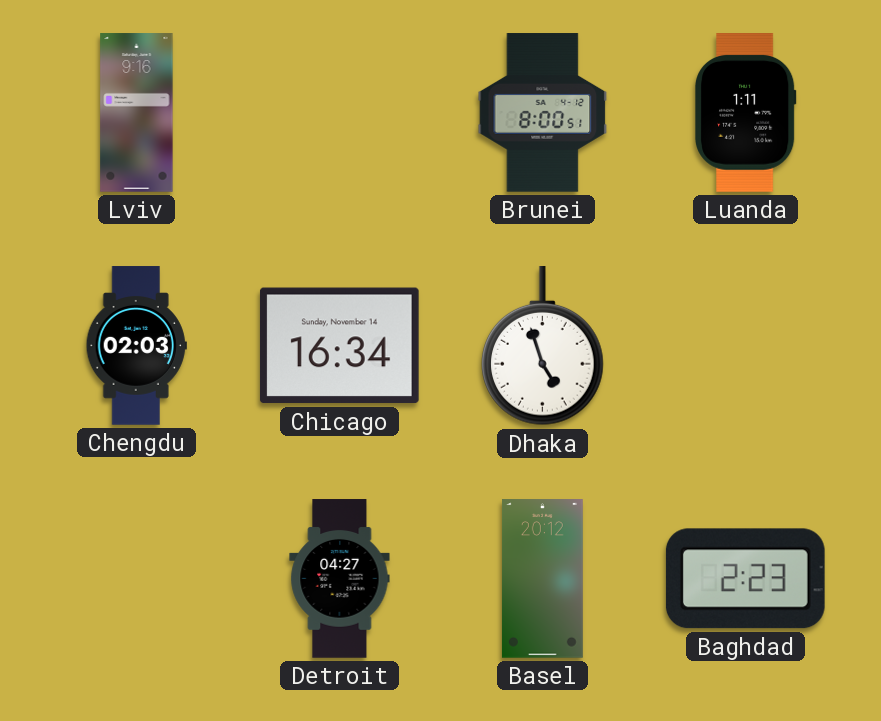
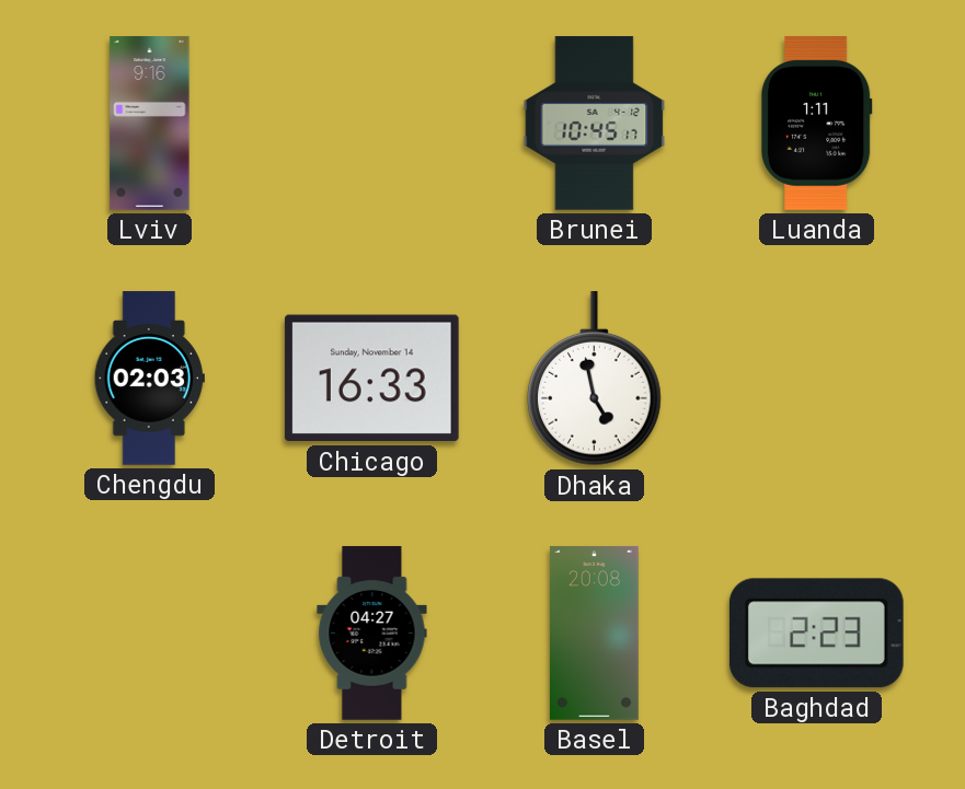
Brunei: 8:00 -> 10:45 (595, 124)
Chicago: 16:34 -> 16:33 (371, 379)
Dhaka: 4:57 -> 4:58 (595, 380)
Basel: 20:12 -> 20:08 (594, 634)
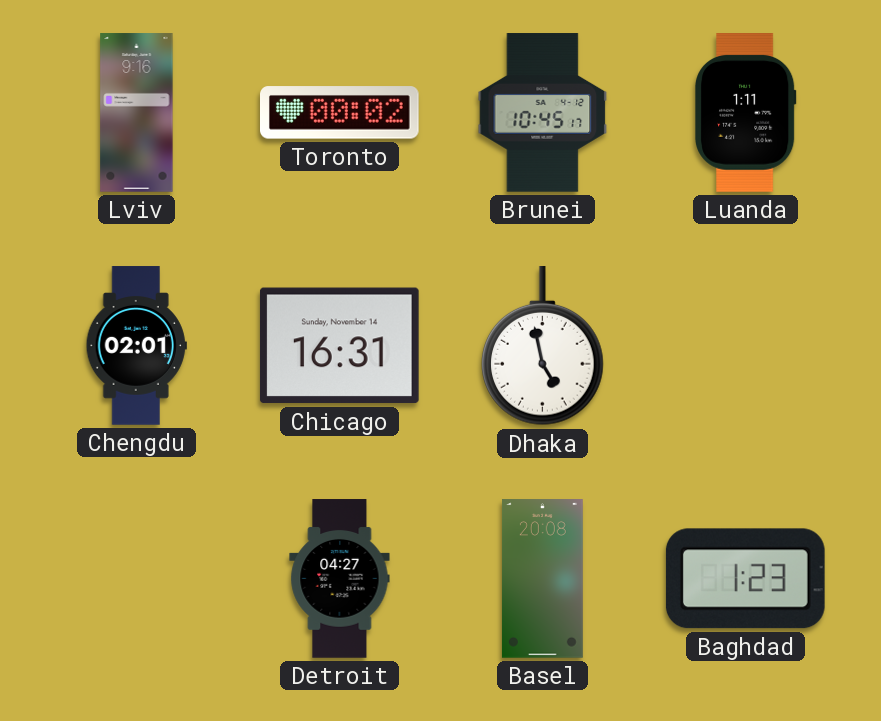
Toronto: none -> 00:02 (340, 113)
Chengdu: 02:03 -> 02:01 (136, 346)
Chicago: 16:33 -> 16:31 (339, 346)
Baghdad: 2:23 -> 1:23 (745, 579)
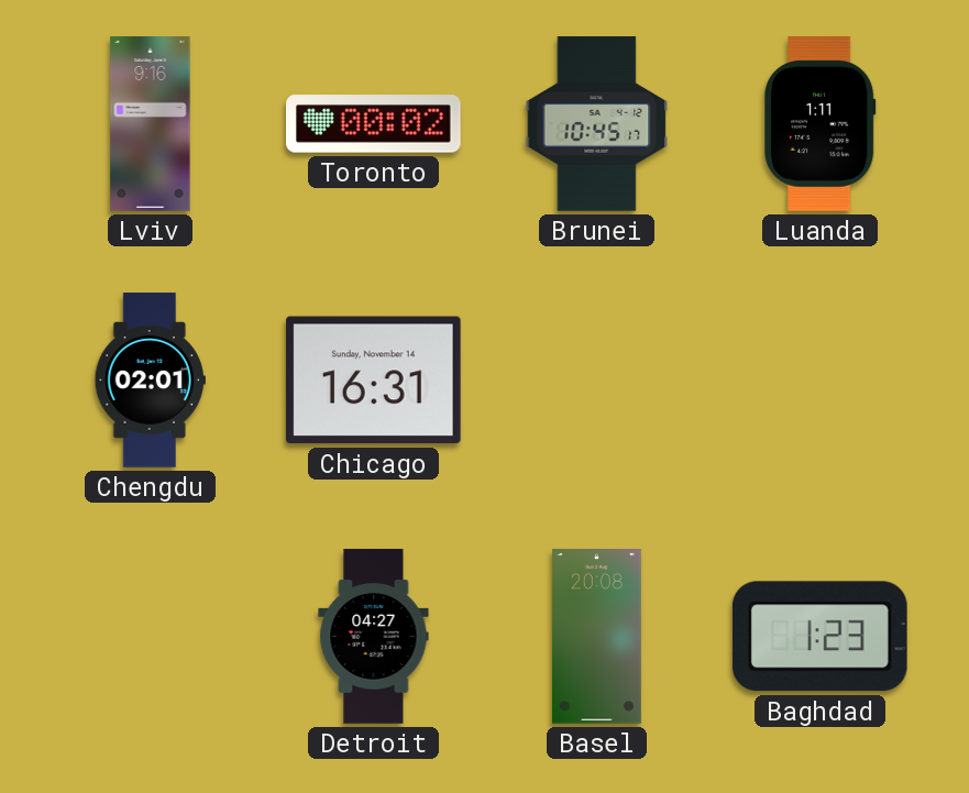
Dhaka: 4:58 -> none (543, 347)
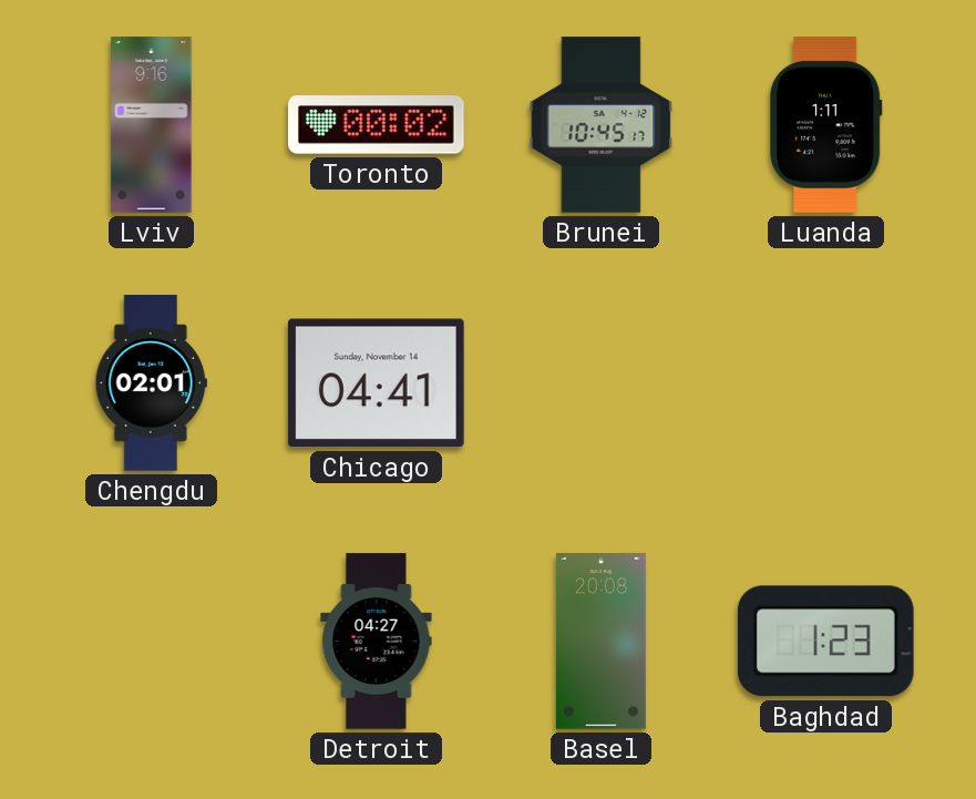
Chicago: 16:31 -> 04:41 (376, 383)
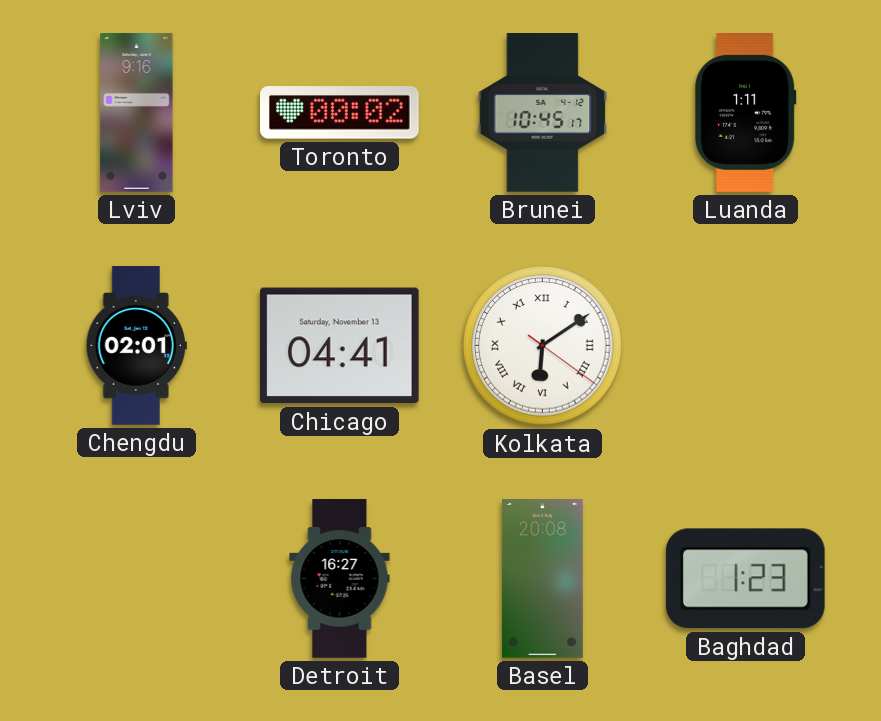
Chicago date: Sunday, November 14 -> Saturday, November 13 (339, 346)
Kolkata: none -> 6:09 (543, 346)
Detroit: 04:27 -> 16:27 (340, 579)
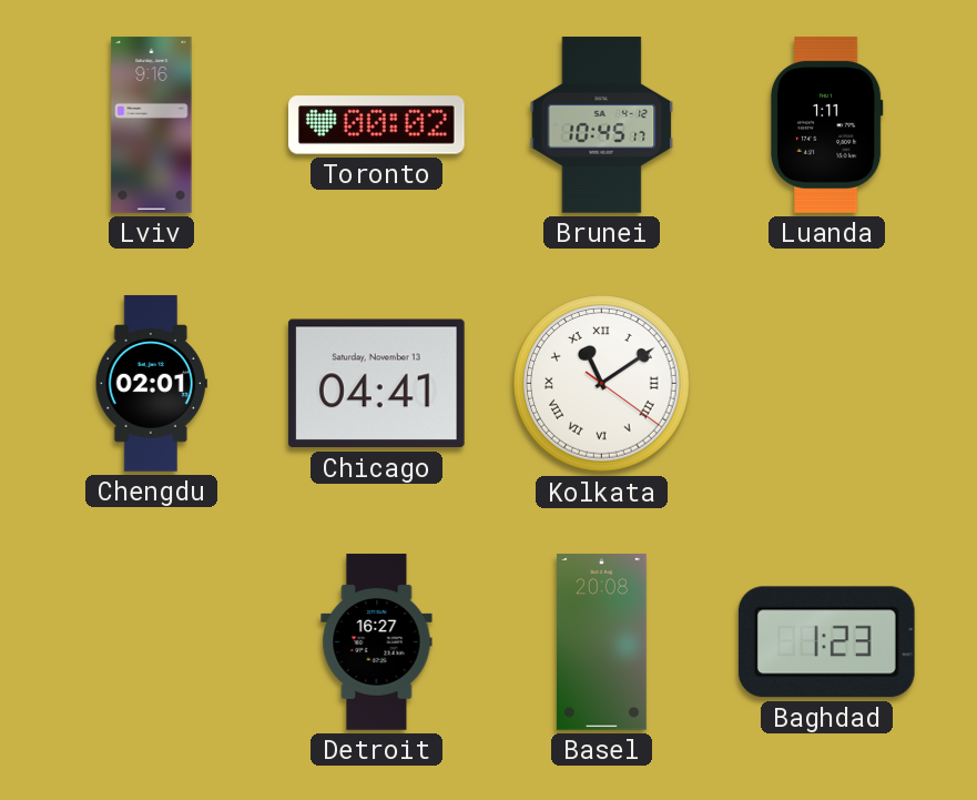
Kolkata: 6:09 -> 11:09 (602, 384)
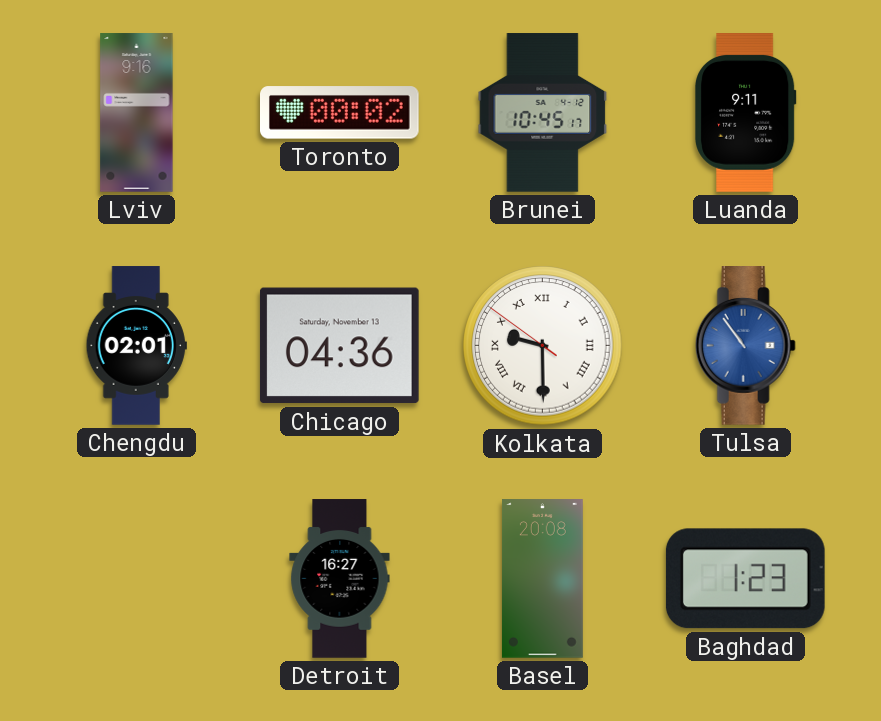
Luanda: 1:11 -> 9:11 (746, 113)
Chicago: 04:41 -> 04:36 (339, 346)
Kolkata: 11:09 -> 9:29 (543, 346)
Tulsa: none -> 10:54 (745, 346)
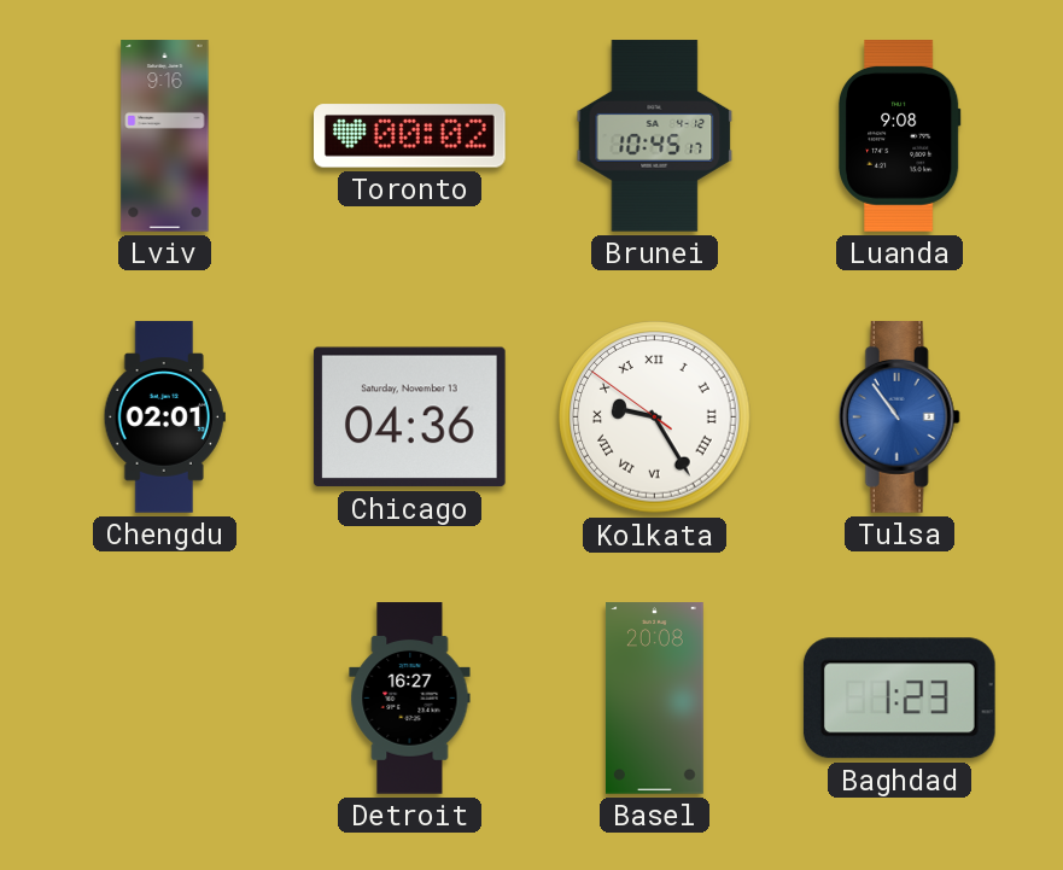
Luanda: 9:11 -> 9:08 (900, 136)
Kolkata: 9:29 -> 9:24 (655, 418)
